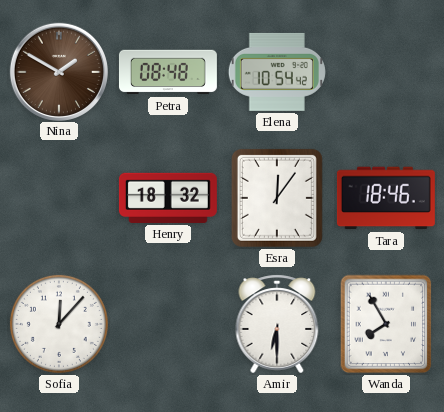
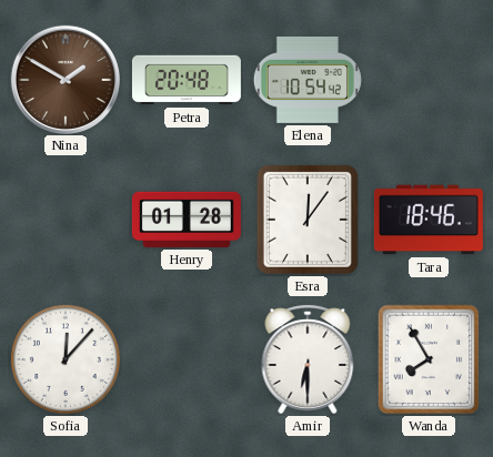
Petra: 08:48 -> 20:48 (187, 80)
Henry: 18:32 -> 01:28 (187, 220)
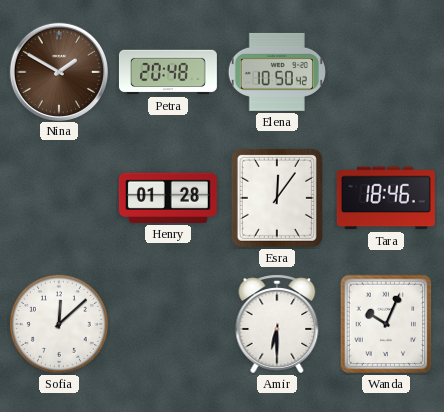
Elena: 10:54 -> 10:50 (277, 72)
Sofia: 12:07 -> 12:08 (59, 324)
Wanda: 7:55 -> 10:04 (386, 324)
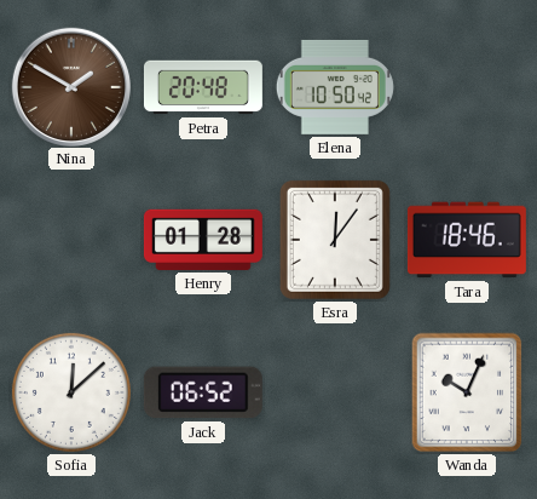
Jack: none -> 06:52 (203, 392)
Amir: 6:30 -> none (277, 324)
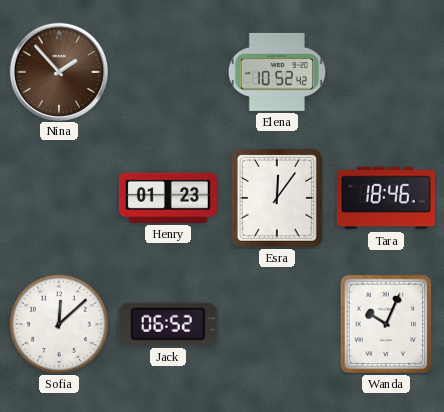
Nina: 1:50 -> 1:53 (58, 71)
Petra: 20:48 -> none (203, 87)
Elena: 10:50 -> 10:52 (277, 72)
Henry: 01:28 -> 01:23 (168, 198)
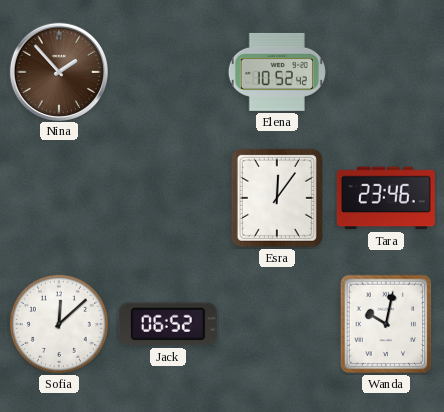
Henry: 01:23 -> none (168, 198)
Tara: 18:46 -> 23:46 (386, 198)
Wanda: 10:04 -> 10:02 (386, 324)
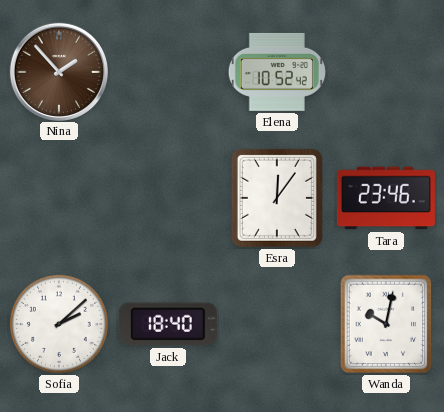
Sofia: 12:08 -> 2:08 (59, 324)
Jack: 06:52 -> 18:40 (168, 324)
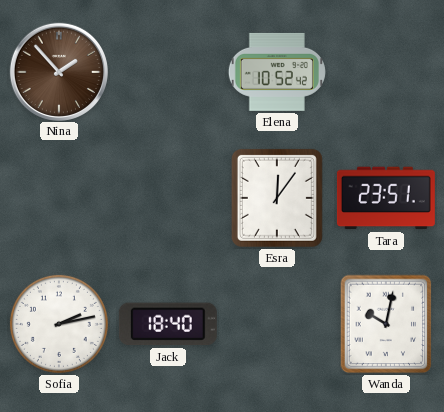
Tara: 23:46 -> 23:51 (386, 198)
Sofia: 2:08 -> 2:13 (59, 324)
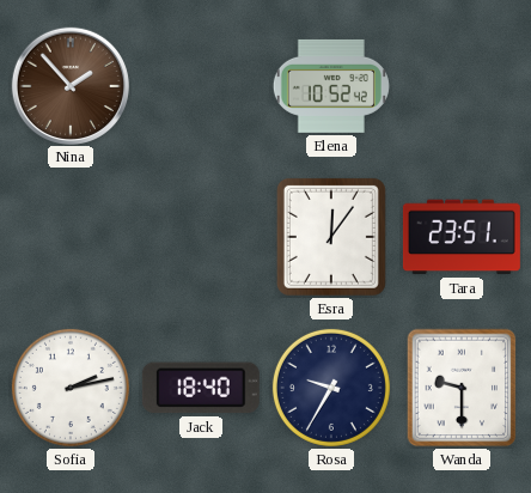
Rosa: none -> 9:35 (331, 388)
Wanda: 10:02 -> 9:30 (462, 388)
